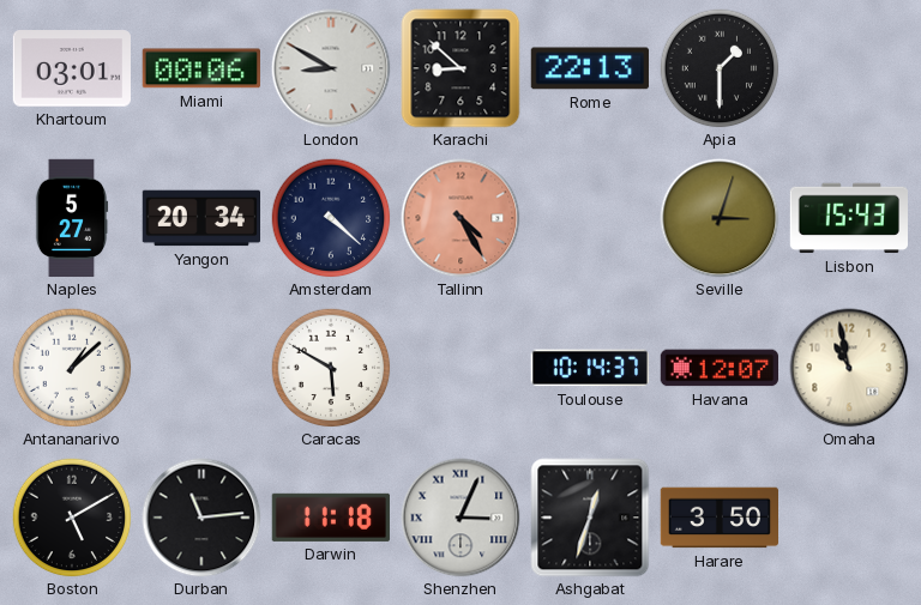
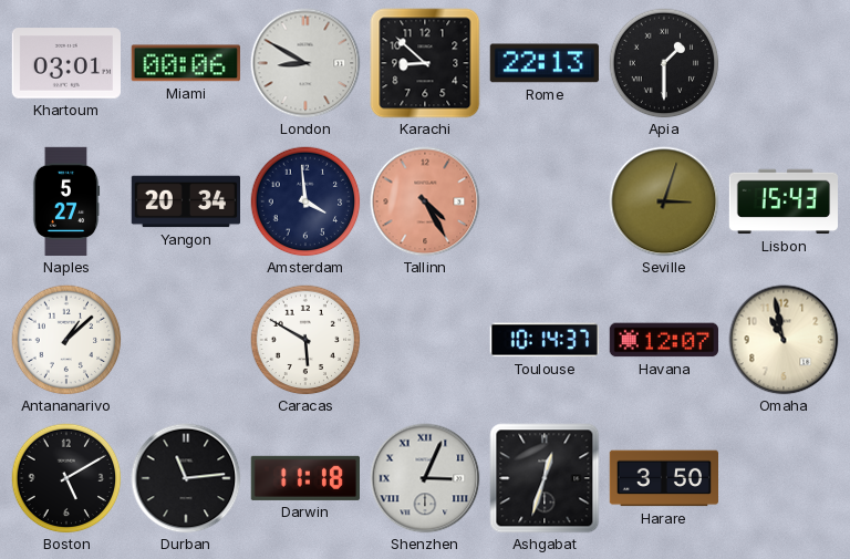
Amsterdam: 4:22 -> 3:59 (305, 201)
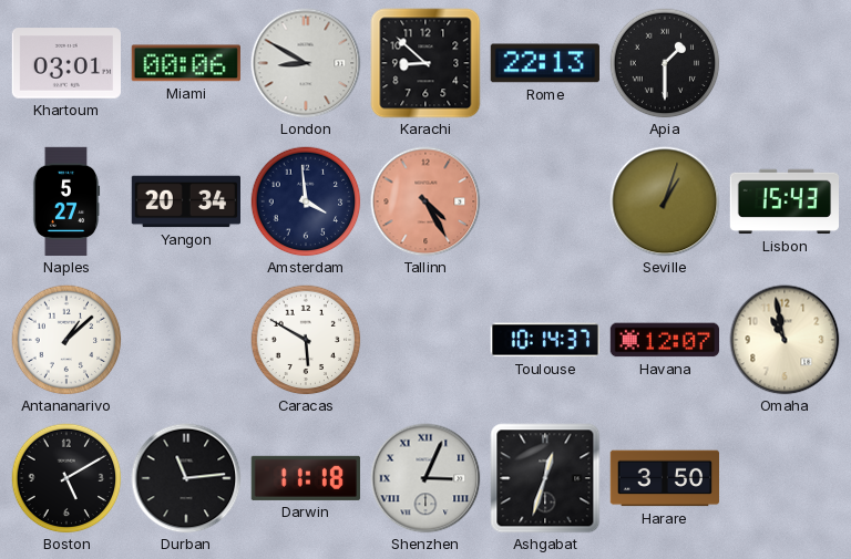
Seville: 3:03 -> 1:03 (665, 201)
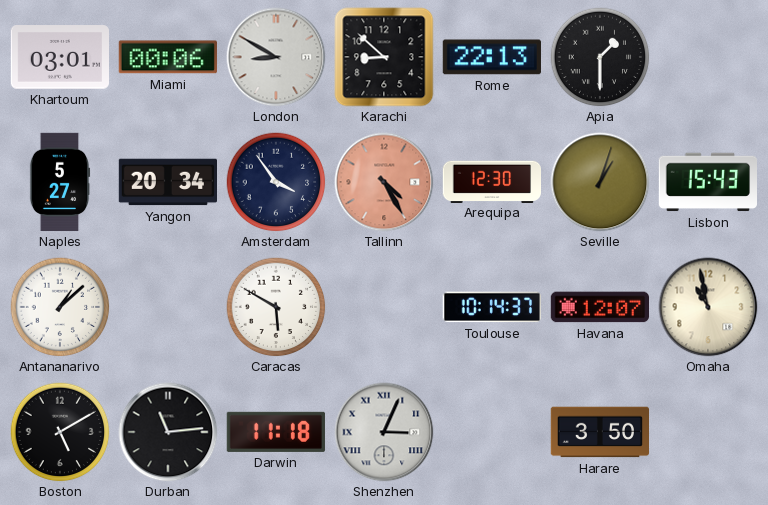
Amsterdam: 3:59 -> 3:54 (276, 182)
Arequipa: none -> 12:30 (491, 181)
Ashgabat: 12:33 -> none (545, 478)
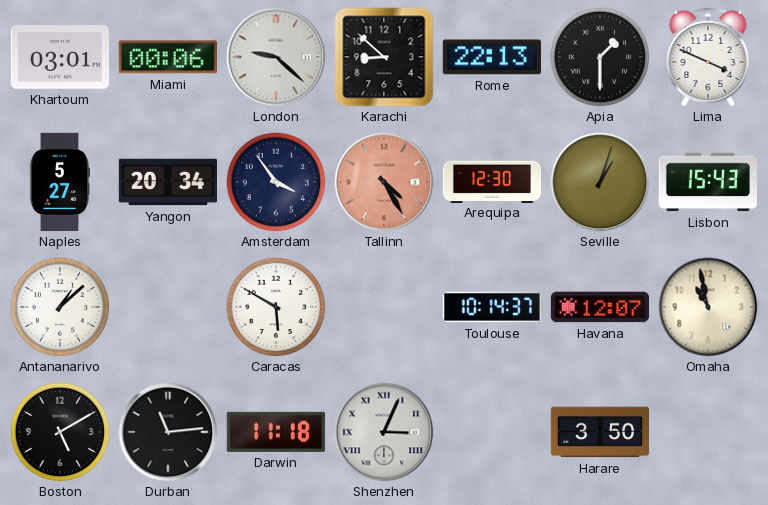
London: 8:50 -> 9:22 (276, 57)
Lima: none -> 3:49 (708, 57)
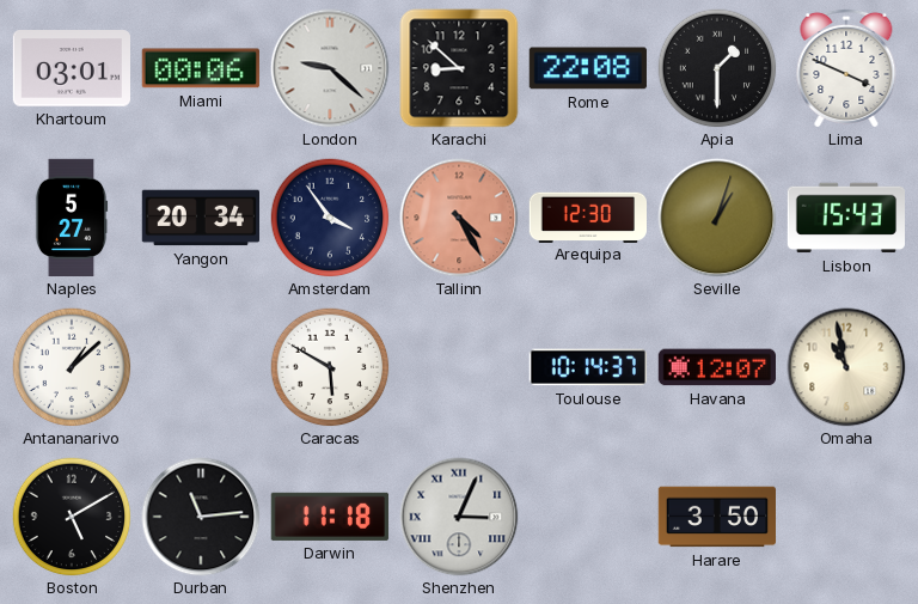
Rome: 22:13 -> 22:08 (588, 68)
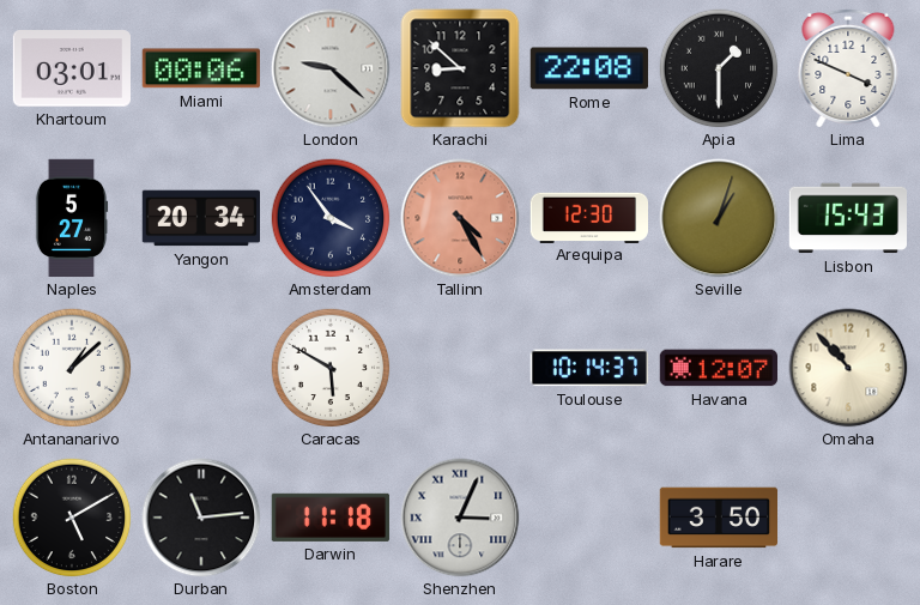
Omaha: 10:58 -> 10:53 (848, 368)
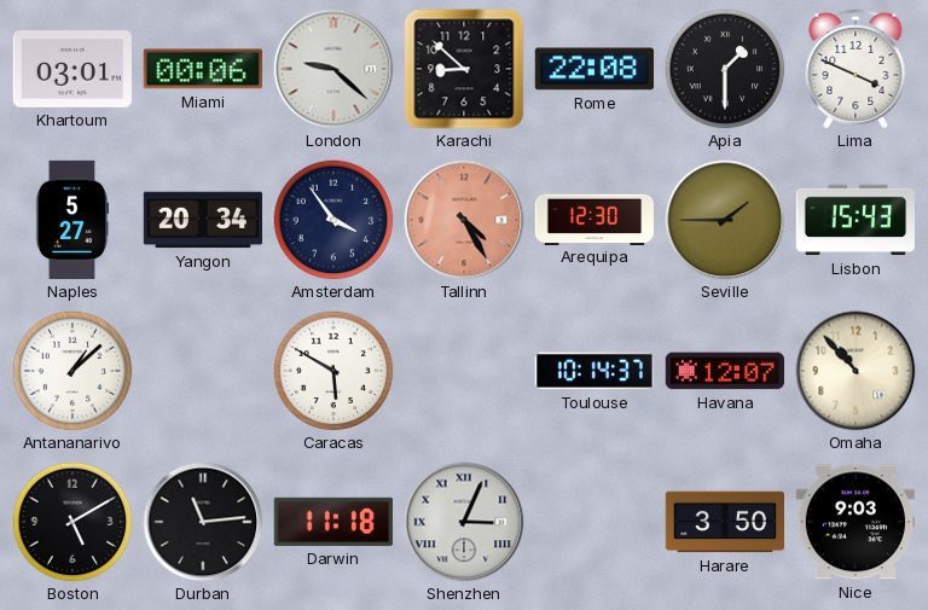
Seville: 1:03 -> 1:45 (725, 220)
Nice: none -> 9:03 (854, 522)
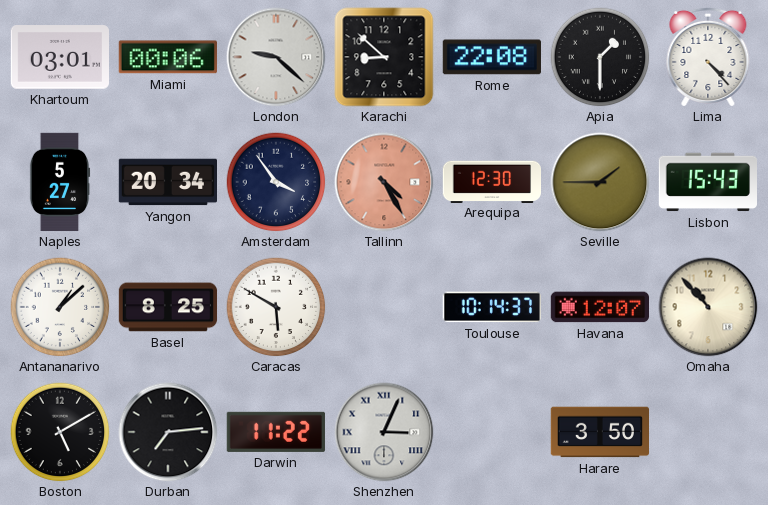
Lima: 3:49 -> 4:23 (708, 57)
Basel: none -> 8:25 (168, 307)
Durban: 11:14 -> 7:14 (168, 432)
Darwin: 11:18 -> 11:22 (276, 432)
Nice: 9:03 -> none (854, 522)
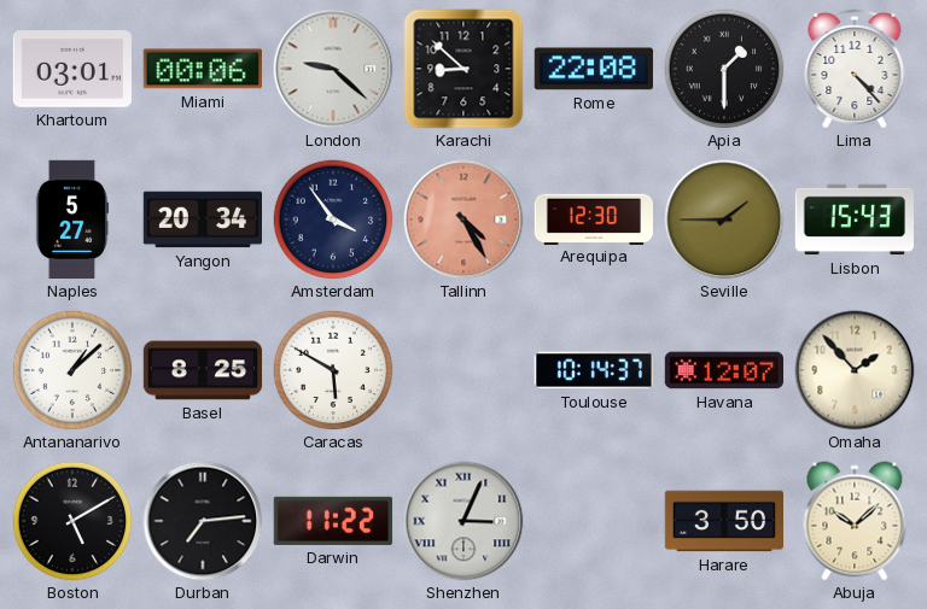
Omaha: 10:53 -> 1:53 (855, 370)
Abuja: none -> 10:08 (855, 521)
